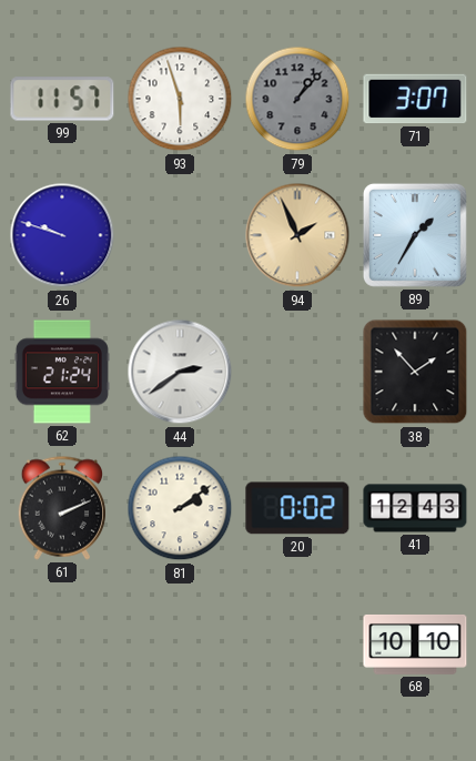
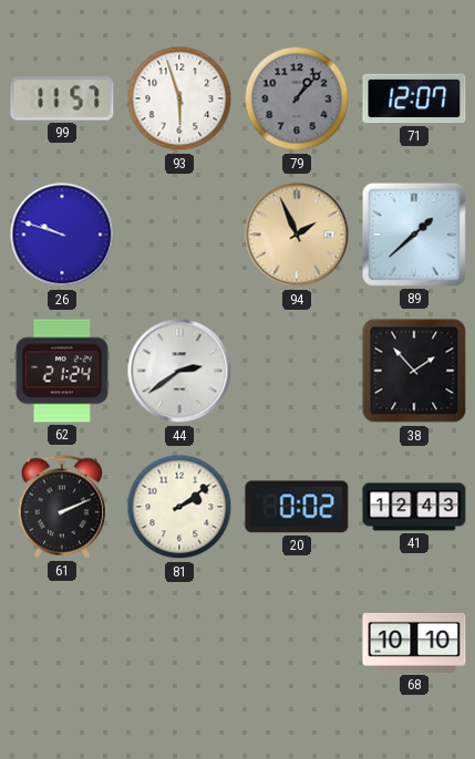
71: 3:07 -> 12:07 (414, 98)
89: 1:35 -> 1:38 (414, 235)
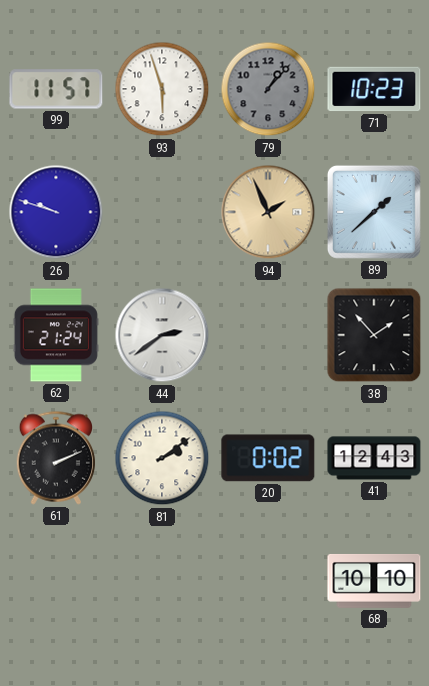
71: 12:07 -> 10:23 (374, 89)
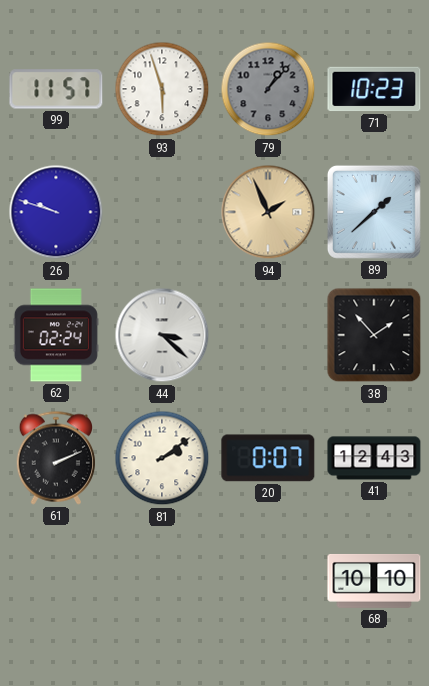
62: 21:24 -> 02:24 (56, 335)
44: 2:39 -> 3:22 (162, 335)
20: 0:02 -> 0:07 (268, 458)
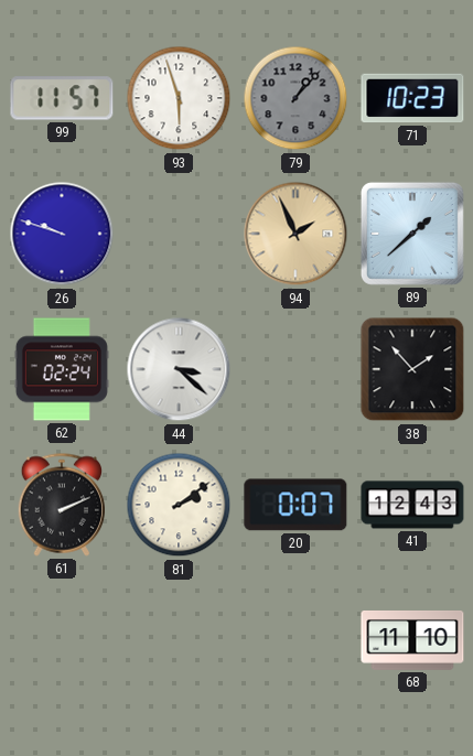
68: 10:10 -> 11:10 (412, 640)
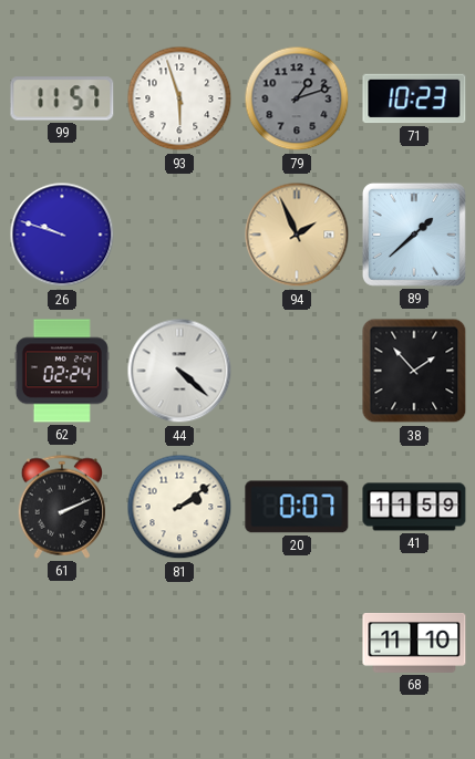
79: 1:07 -> 1:12 (297, 98)
44: 3:22 -> 4:22 (179, 371)
41: 12:43 -> 11:59 (414, 507)
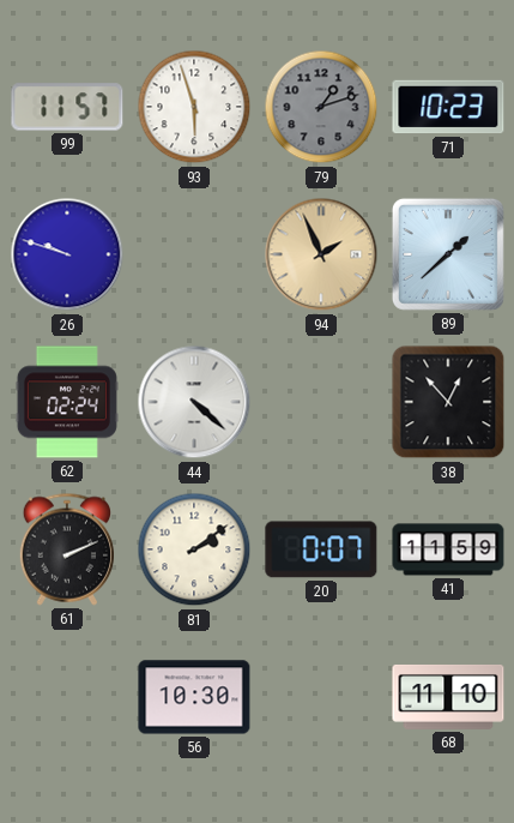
38: 1:53 -> 12:53 (448, 402)
56: none -> 10:30 (194, 697)
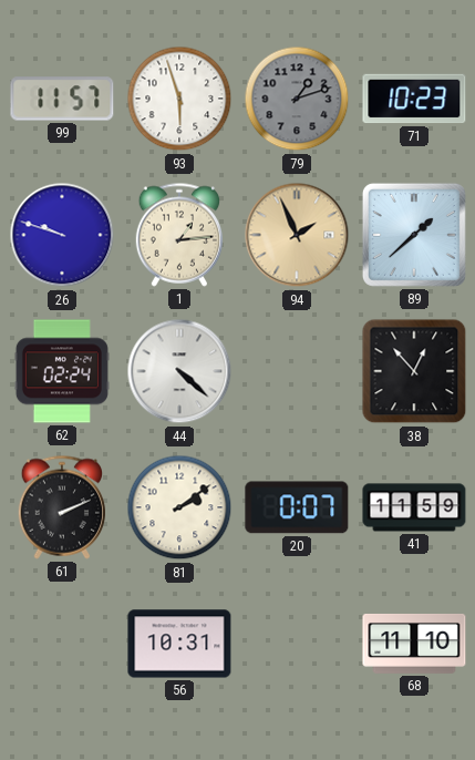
1: none -> 1:14 (178, 235)
56: 10:30 -> 10:31 (179, 644)
